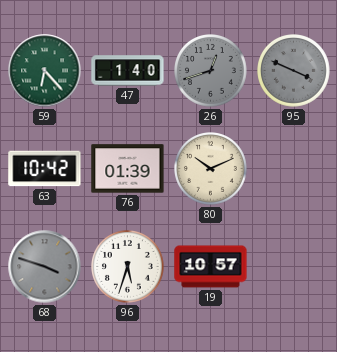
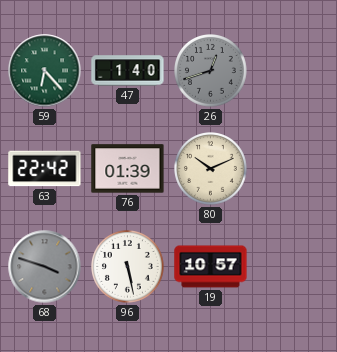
95: 3:49 -> none (294, 71)
63: 10:42 -> 22:42 (45, 169)
96: 5:33 -> 5:28 (128, 267)
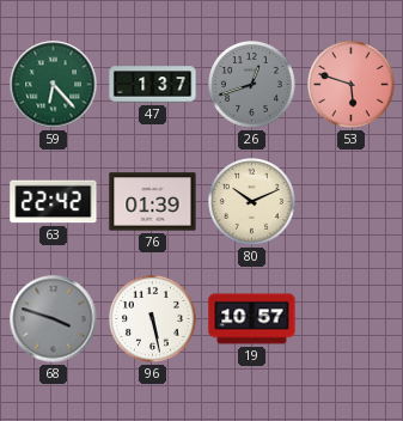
47: 1:40 -> 1:37 (153, 85)
53: none -> 5:48 (352, 85)
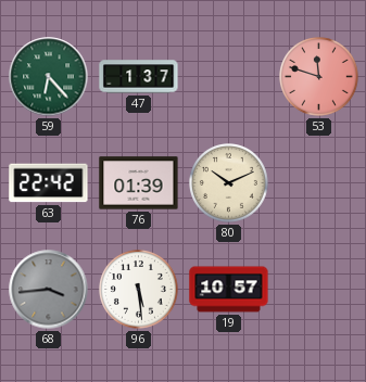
26: 12:42 -> none (252, 85)
53: 5:48 -> 11:48 (319, 77)
68: 3:48 -> 3:44 (49, 290)
96: 5:28 -> 5:29 (139, 290)
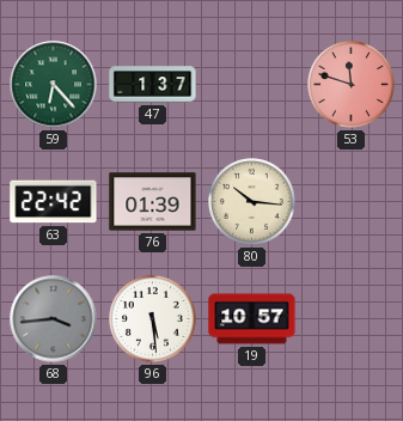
80: 10:11 -> 10:16 (252, 202)
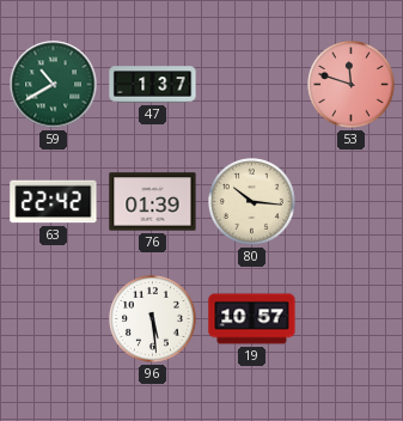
59: 6:23 -> 10:40 (54, 85)
68: 3:44 -> none (54, 319)
